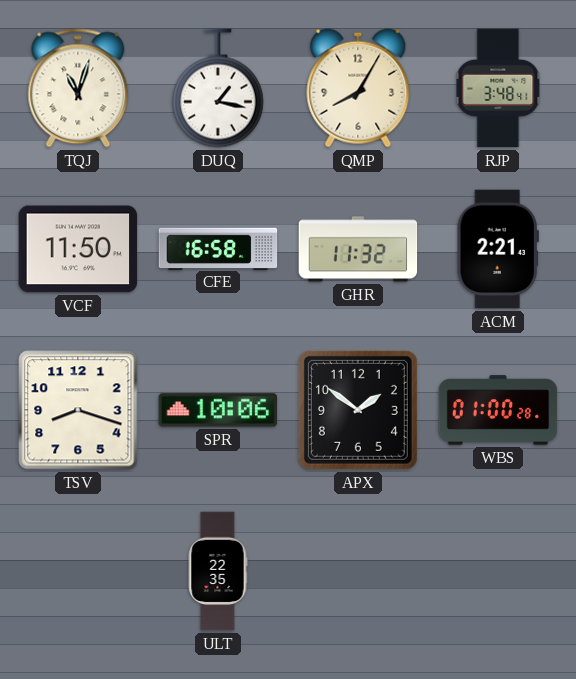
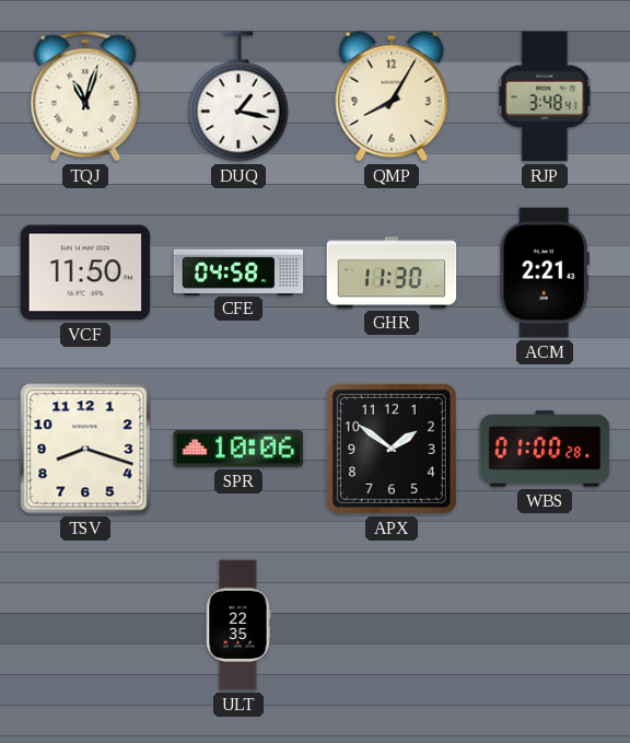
CFE: 16:58 -> 04:58 (238, 271)
GHR: 11:32 -> 11:30 (392, 272)
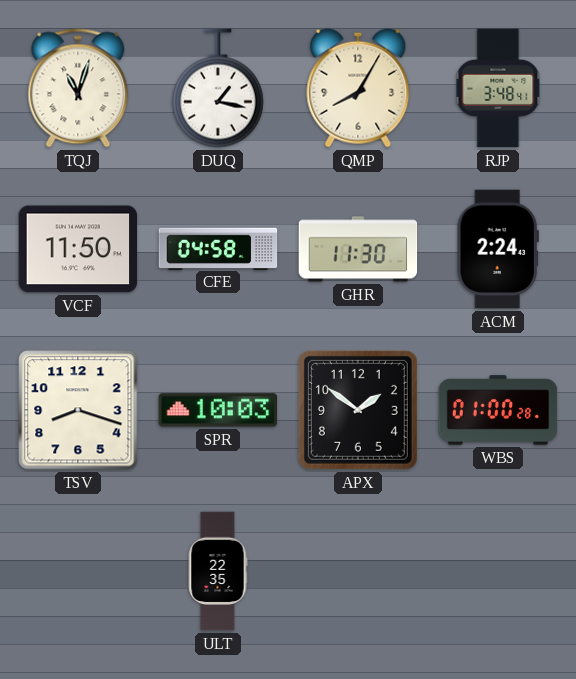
ACM: 2:21 -> 2:24 (498, 249)
SPR: 10:06 -> 10:03 (218, 410)
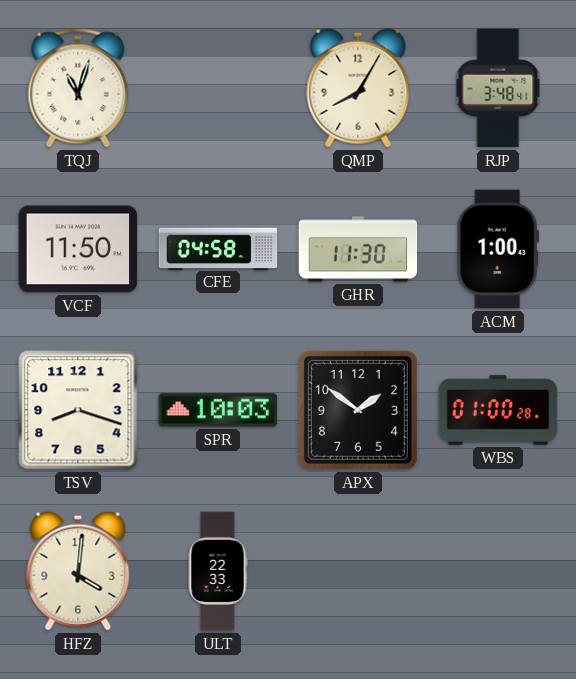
DUQ: 1:17 -> none (218, 88)
ACM: 2:24 -> 1:00 (498, 249)
HFZ: none -> 4:01 (78, 571)
ULT: 22:35 -> 22:33 (218, 571)
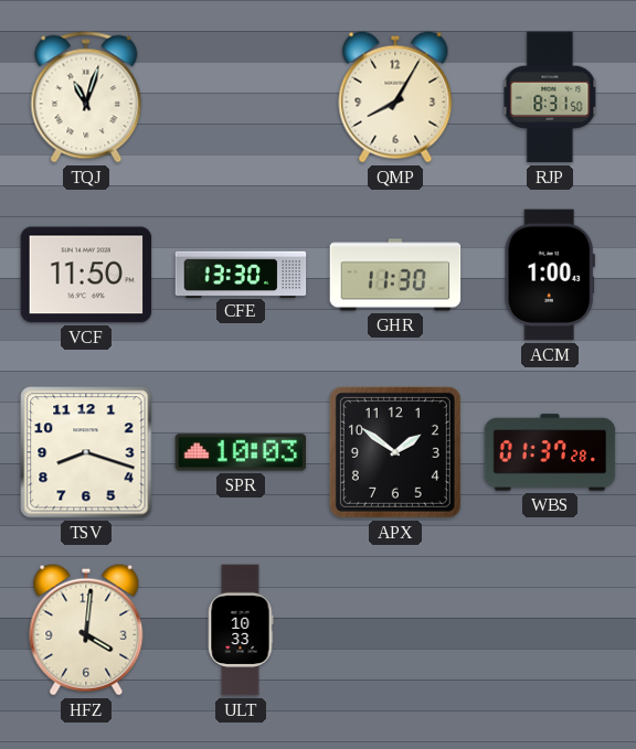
RJP: 3:48 -> 8:31 (550, 97)
CFE: 04:58 -> 13:30 (241, 274)
WBS: 01:00 -> 01:37 (550, 452)
ULT: 22:33 -> 10:33 (241, 630)
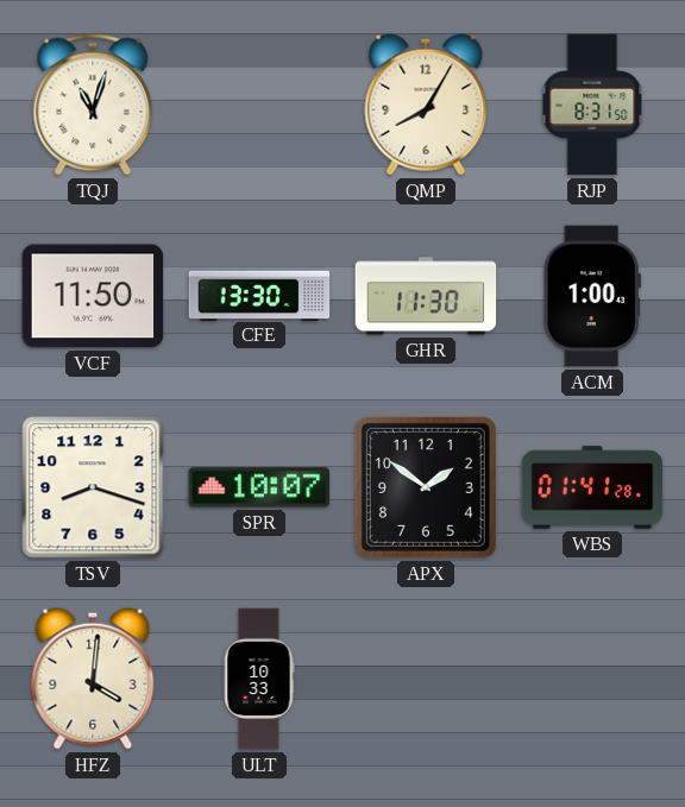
SPR: 10:03 -> 10:07 (259, 487)
WBS: 01:37 -> 01:41 (592, 487)
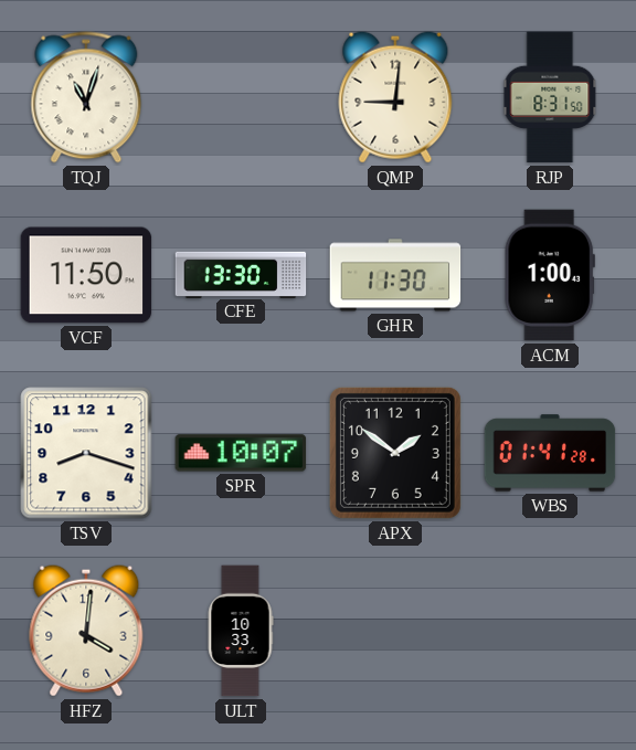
QMP: 8:05 -> 9:01 (395, 97)
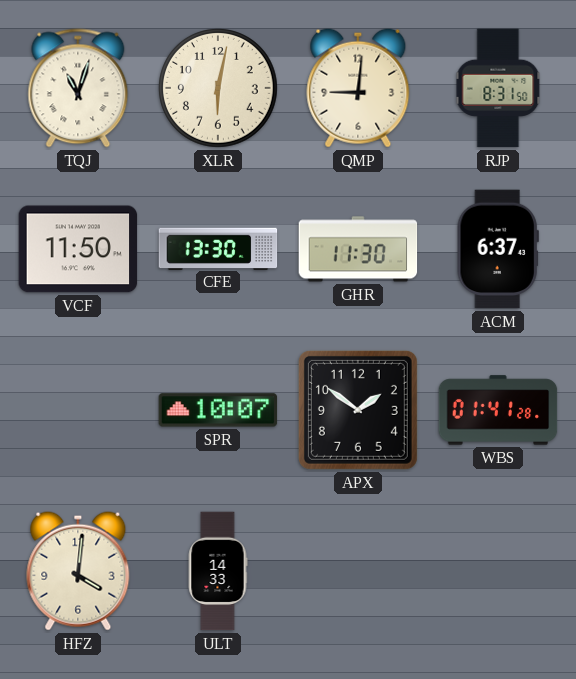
XLR: none -> 6:02 (219, 89)
ACM: 1:00 -> 6:37 (498, 249)
TSV: 8:18 -> none (86, 453)
ULT: 10:33 -> 14:33 (218, 571)
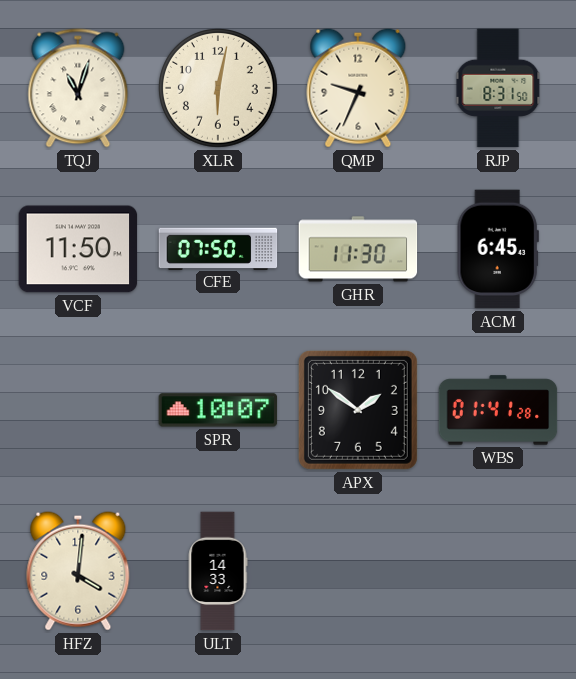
QMP: 9:01 -> 9:34 (358, 88)
CFE: 13:30 -> 07:50 (218, 248)
ACM: 6:37 -> 6:45 (498, 249)
